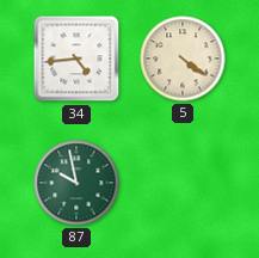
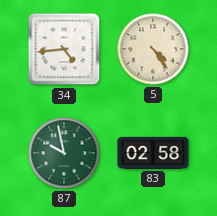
5: 4:21 -> 4:24 (153, 49)
83: none -> 02:58 (153, 153)
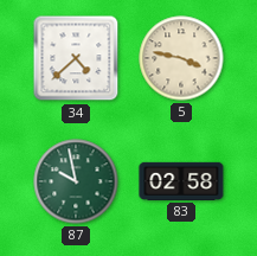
34: 4:44 -> 4:38 (76, 58)
5: 4:24 -> 3:47 (181, 58)
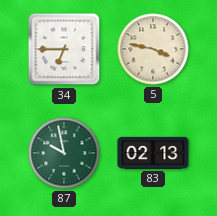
34: 4:38 -> 6:45 (64, 49)
83: 02:58 -> 02:13 (153, 153)
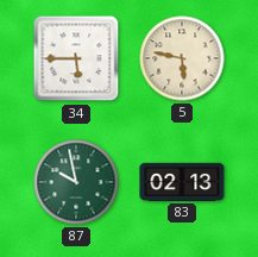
34: 6:45 -> 5:45 (76, 58)
5: 3:47 -> 5:47 (182, 58)
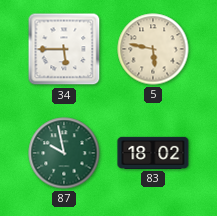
83: 02:13 -> 18:02 (153, 153)
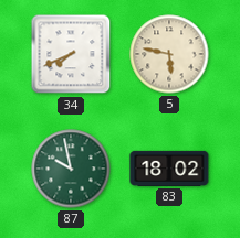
34: 5:45 -> 7:41 (71, 54)
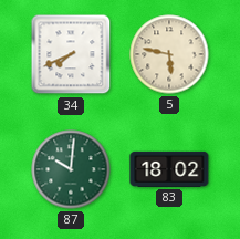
87: 9:58 -> 10:01 (71, 169)
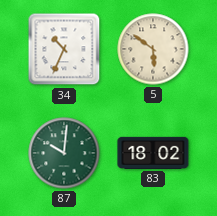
34: 7:41 -> 10:34 (64, 49)
5: 5:47 -> 5:51 (153, 49)
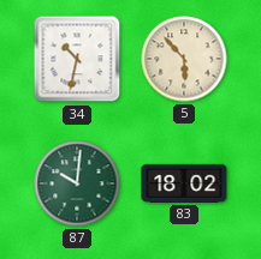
34: 10:34 -> 10:32 (77, 59)
5: 5:51 -> 5:53 (184, 59)
